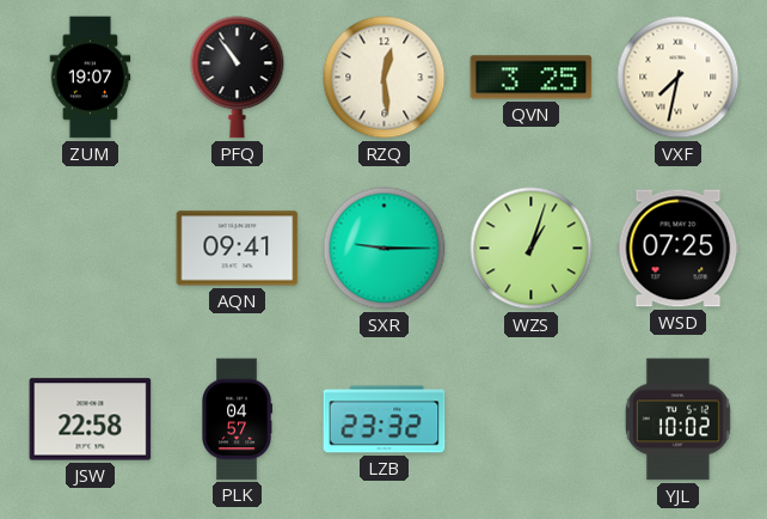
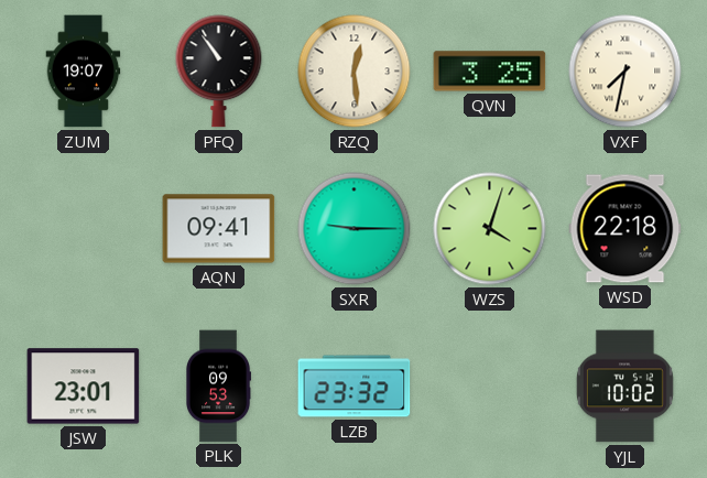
WZS: 1:03 -> 4:03 (490, 229)
WSD: 07:25 -> 22:18 (626, 229)
JSW: 22:58 -> 23:01 (84, 387)
PLK: 04:57 -> 09:53 (218, 387)
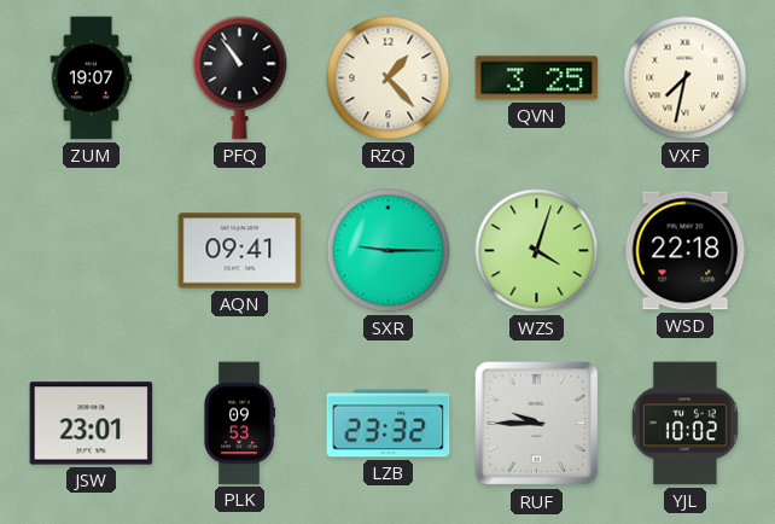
RZQ: 12:29 -> 1:23 (389, 78)
RUF: none -> 9:45 (537, 424)
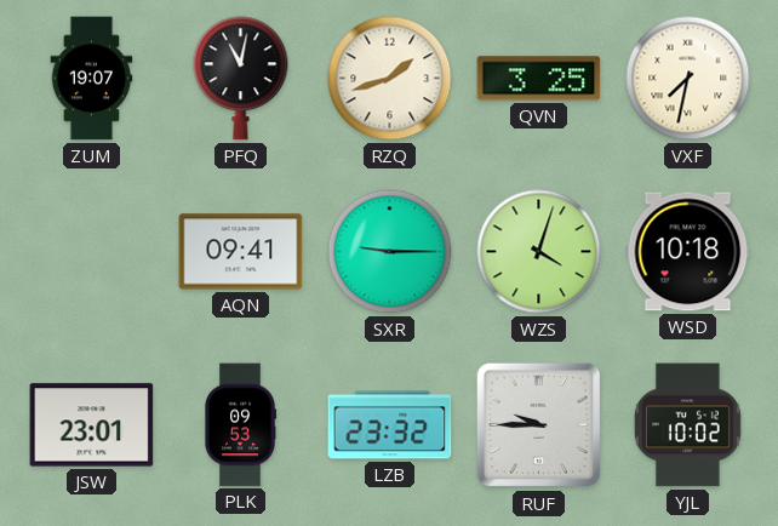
PFQ: 10:54 -> 11:02 (241, 79)
RZQ: 1:23 -> 1:42 (390, 79)
WSD: 22:18 -> 10:18 (688, 252)
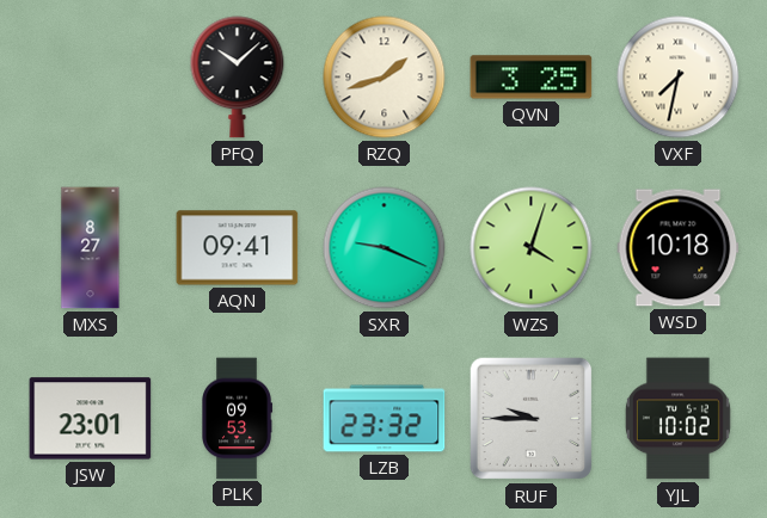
ZUM: 19:07 -> none (92, 79)
PFQ: 11:02 -> 10:08 (238, 78)
MXS: none -> 8:27 (91, 248)
SXR: 9:15 -> 9:19 (385, 248)
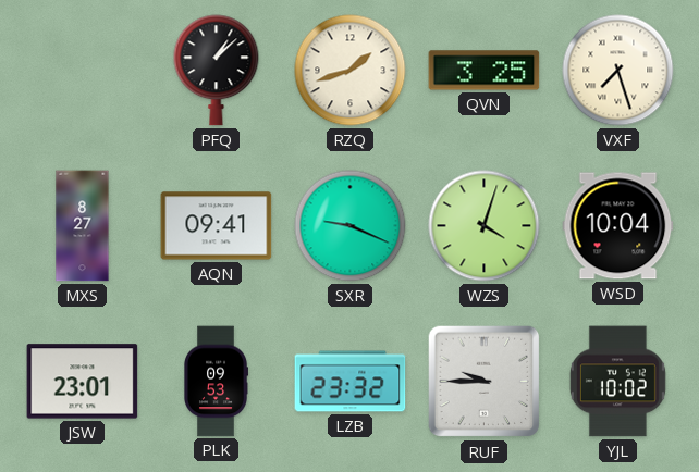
PFQ: 10:08 -> 1:08 (217, 71)
VXF: 7:32 -> 7:27 (618, 71)
WSD: 10:18 -> 10:04 (618, 226)
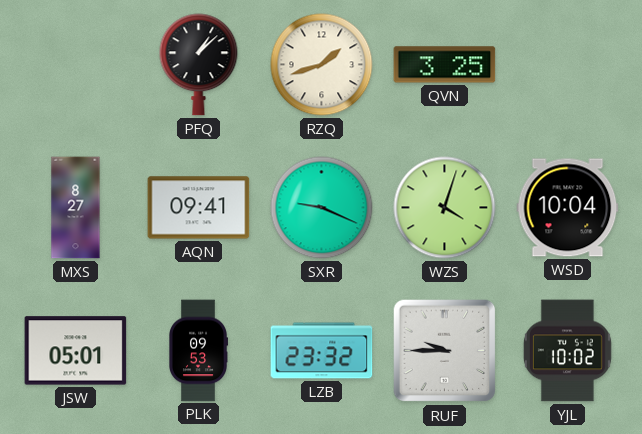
VXF: 7:27 -> none (618, 71)
JSW: 23:01 -> 05:01 (76, 351)
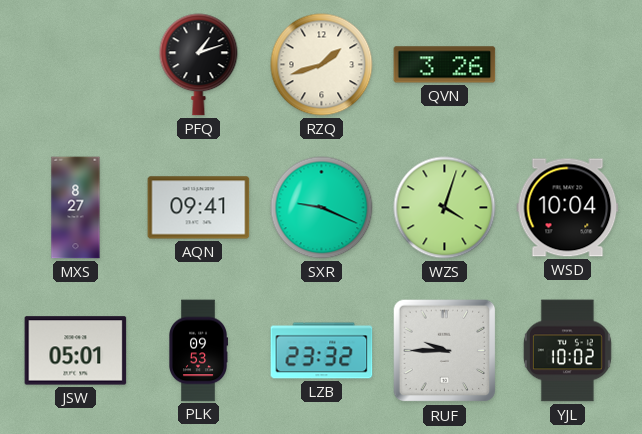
PFQ: 1:08 -> 1:12 (199, 65)
QVN: 3:25 -> 3:26 (445, 65)
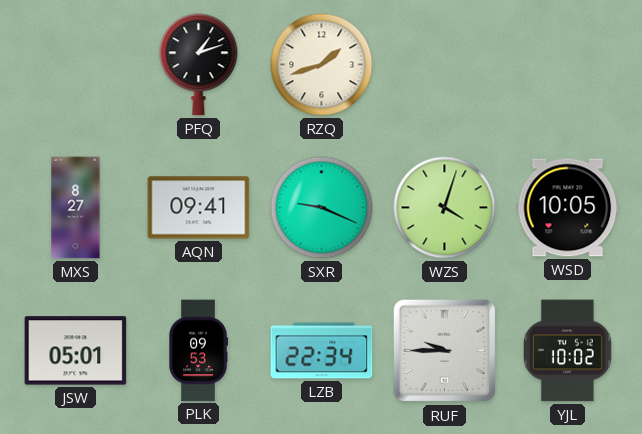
QVN: 3:26 -> none (445, 65)
WSD: 10:04 -> 10:05 (568, 208)
LZB: 23:32 -> 22:34 (322, 351)
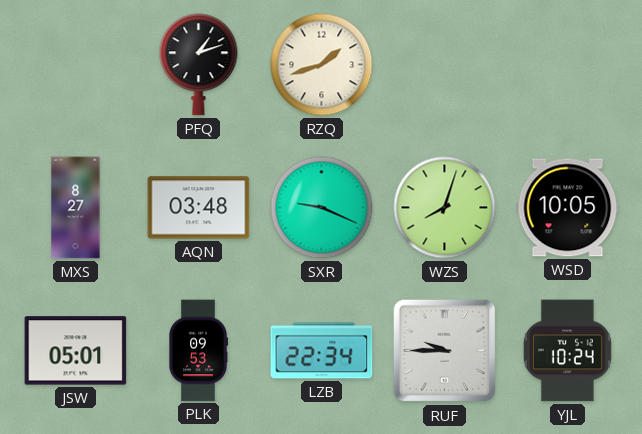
AQN: 09:41 -> 03:48 (199, 208)
WZS: 4:03 -> 8:03 (445, 208)
YJL: 10:02 -> 10:24 (567, 351)
